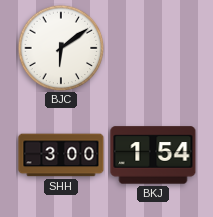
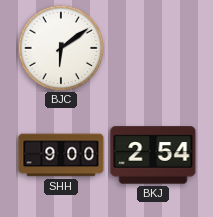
SHH: 3:00 -> 9:00 (61, 155)
BKJ: 1:54 -> 2:54 (153, 155)
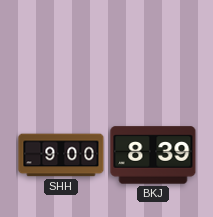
BJC: 6:09 -> none (61, 48)
BKJ: 2:54 -> 8:39 (153, 155)
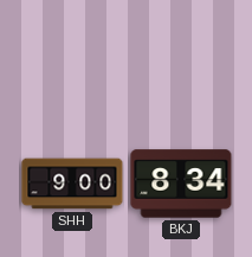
BKJ: 8:39 -> 8:34 (181, 184)
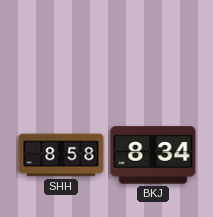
SHH: 9:00 -> 8:58 (61, 155)
